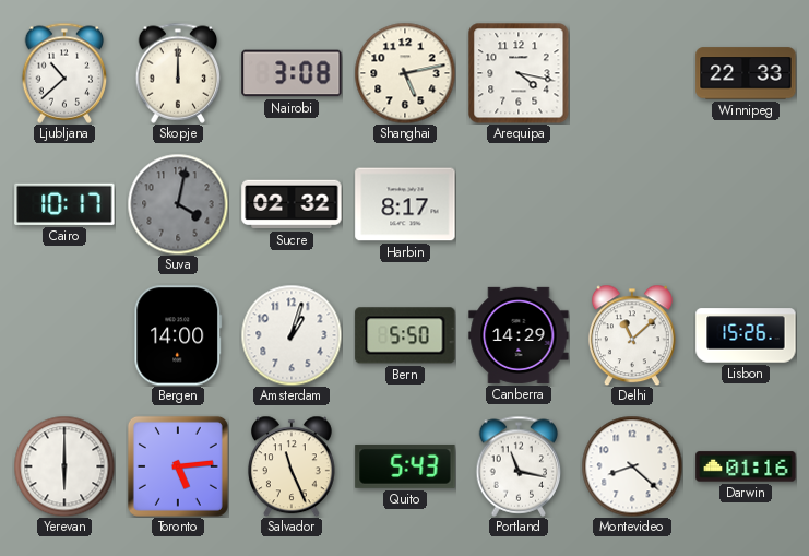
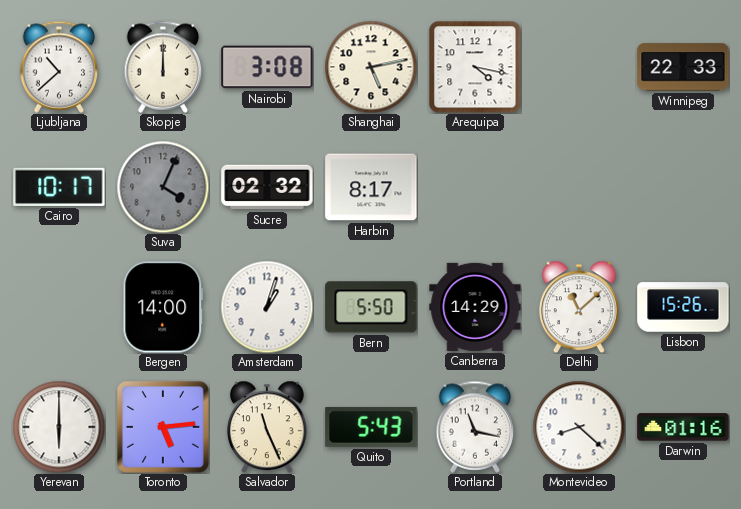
Suva: 4:02 -> 4:04 (163, 187)
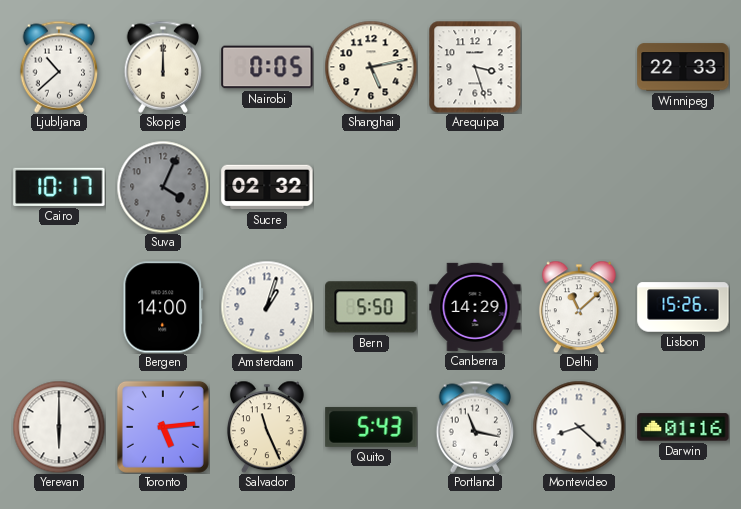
Nairobi: 3:08 -> 0:05 (267, 67)
Arequipa: 4:17 -> 3:27 (475, 67)
Harbin: 8:17 -> none (371, 187)
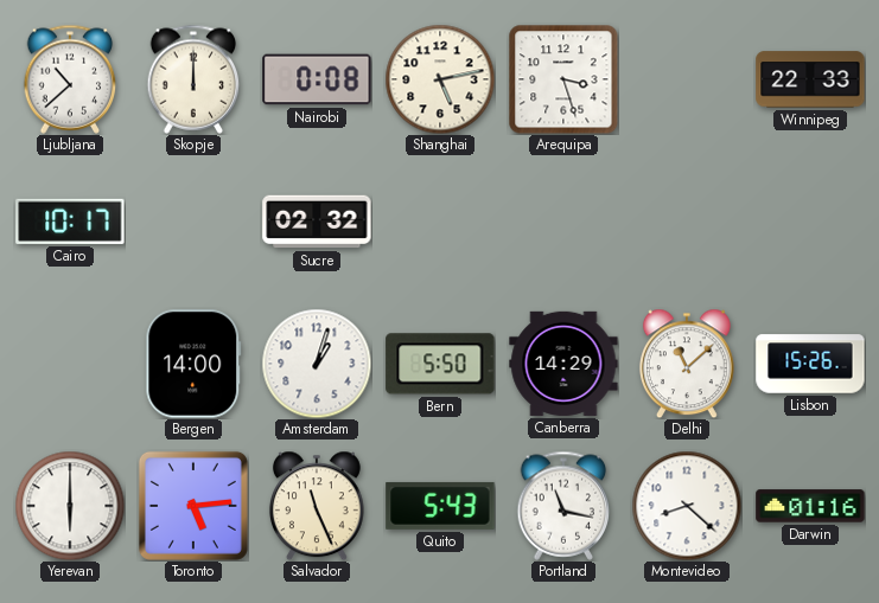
Nairobi: 0:05 -> 0:08 (317, 79)
Suva: 4:04 -> none (163, 187)
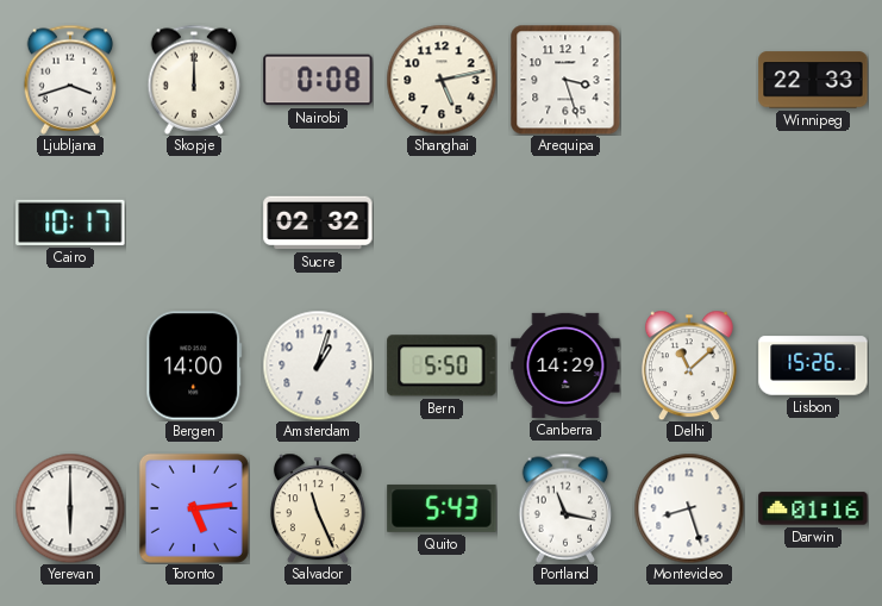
Ljubljana: 10:38 -> 3:42 (70, 80)
Montevideo: 8:22 -> 8:27 (689, 508)
